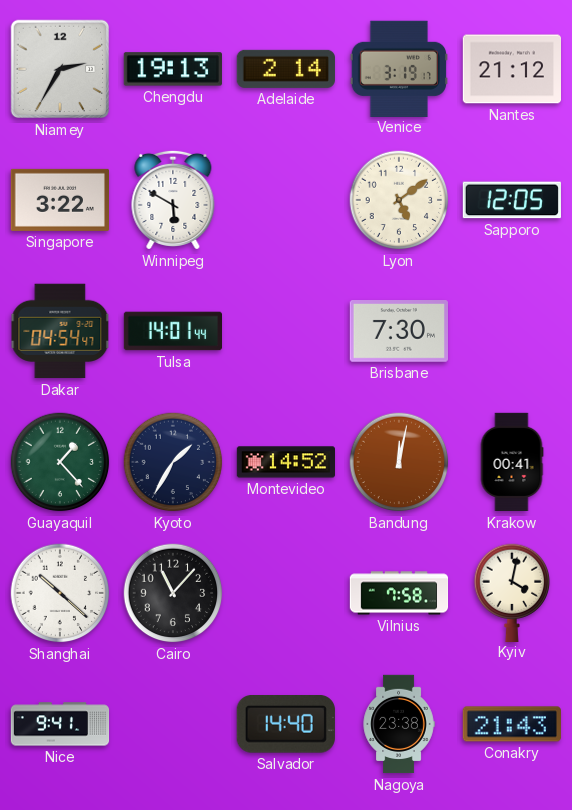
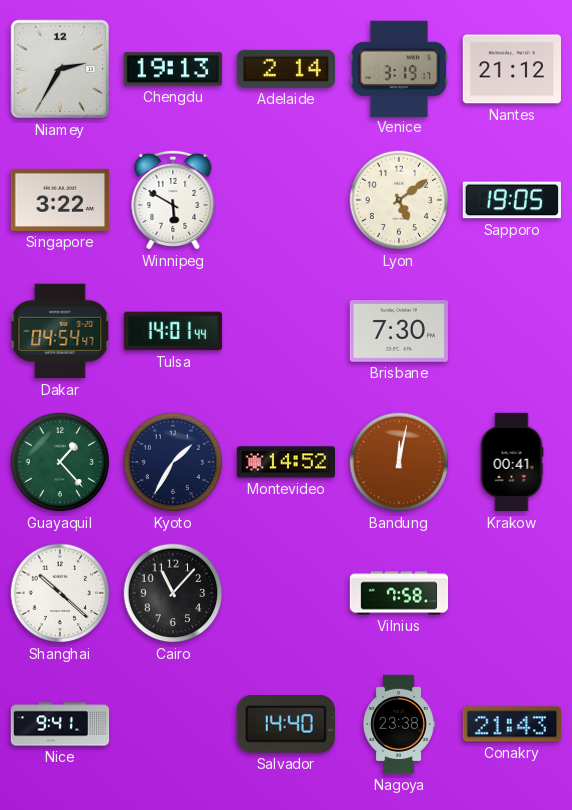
Sapporo: 12:05 -> 19:05 (512, 200)
Kyiv: 4:02 -> none (512, 592)
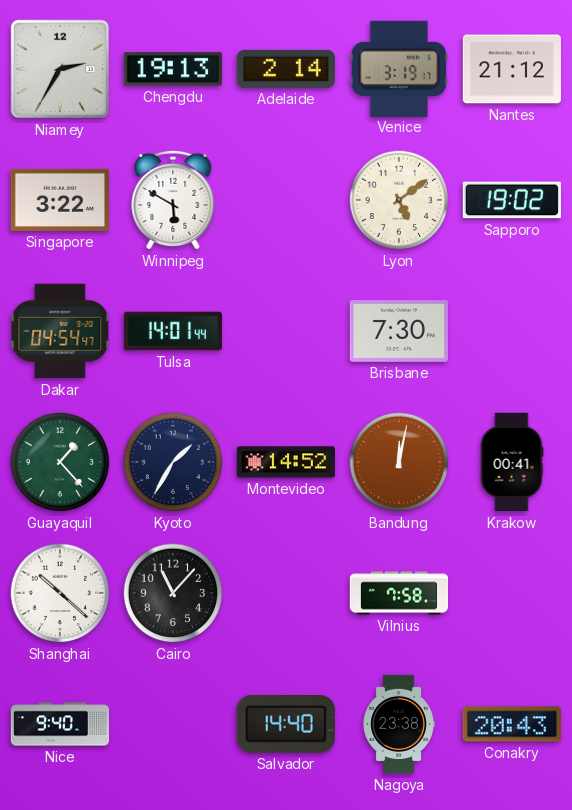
Sapporo: 19:05 -> 19:02 (512, 200)
Nice: 9:41 -> 9:40 (60, 724)
Conakry: 21:43 -> 20:43 (512, 724)
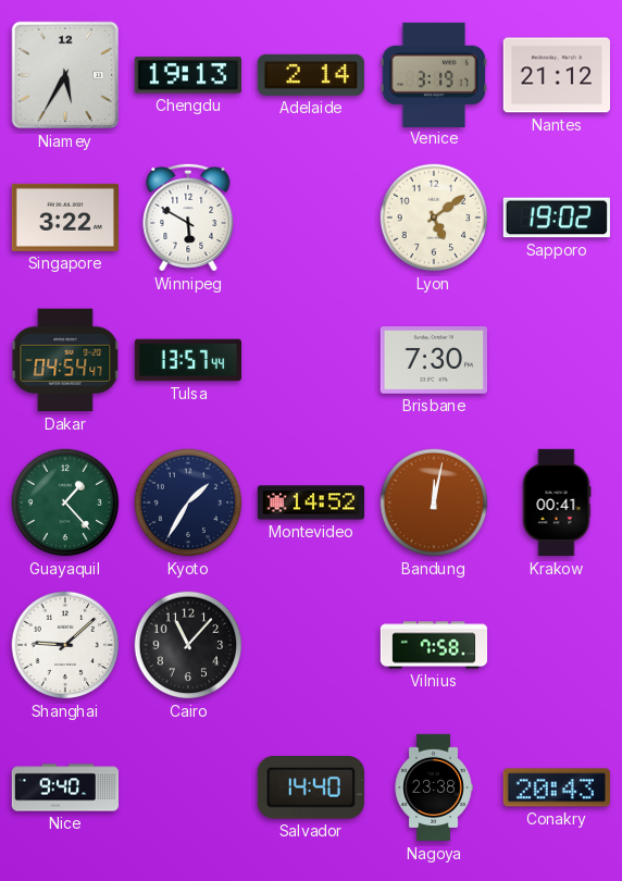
Niamey: 2:35 -> 5:35 (65, 75)
Tulsa: 14:01 -> 13:57 (188, 360)
Shanghai: 10:22 -> 9:08 (65, 645)
